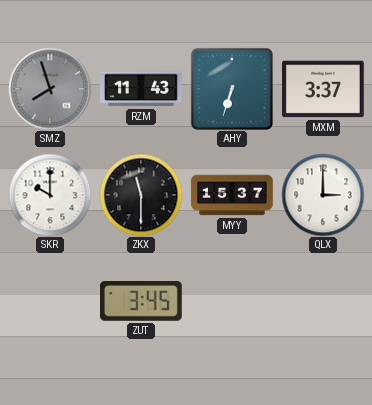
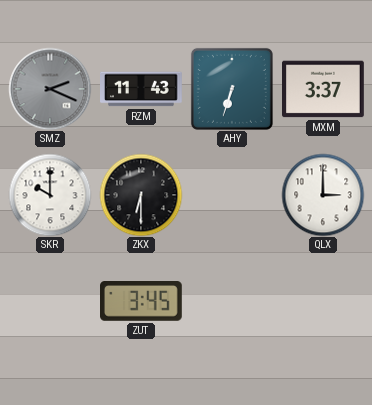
SMZ: 7:57 -> 2:19 (50, 89)
ZKX: 11:30 -> 6:30 (141, 195)
MYY: 15:37 -> none (232, 195)
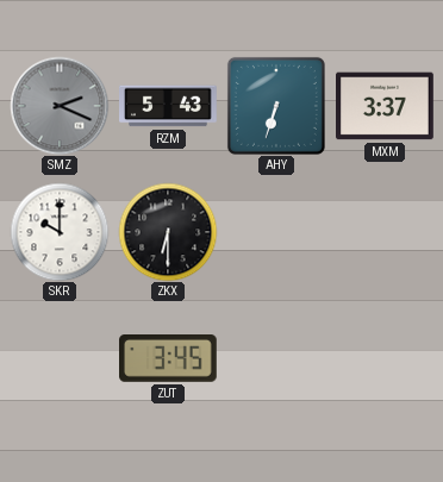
RZM: 11:43 -> 5:43 (169, 106)
QLX: 3:00 -> none (323, 195)
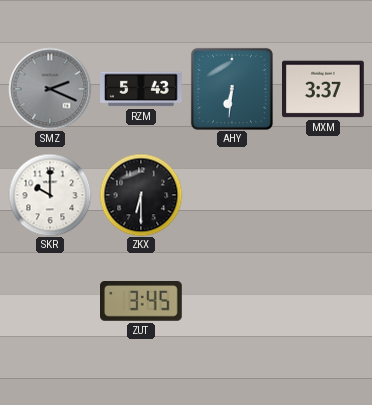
AHY: 6:33 -> 6:31 (232, 89)
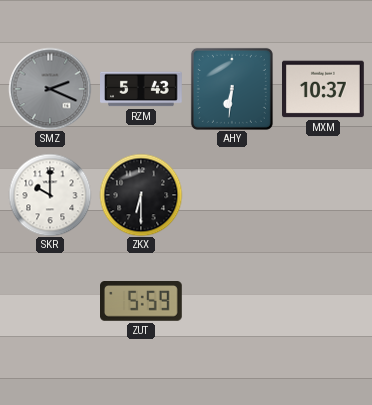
MXM: 3:37 -> 10:37 (324, 89)
ZUT: 3:45 -> 5:59 (142, 302)
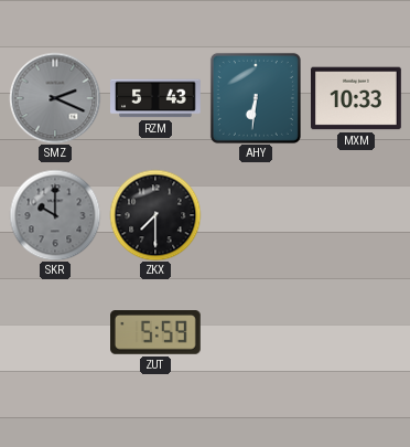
MXM: 10:37 -> 10:33 (357, 98)
SKR dial: white -> grey (55, 215)
ZKX: 6:30 -> 7:30 (155, 215)
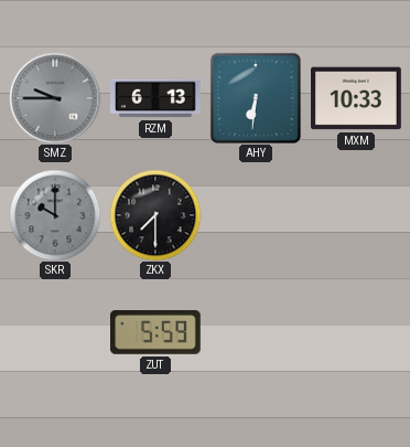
SMZ: 2:19 -> 9:45 (55, 98)
RZM: 5:43 -> 6:13 (157, 98)
